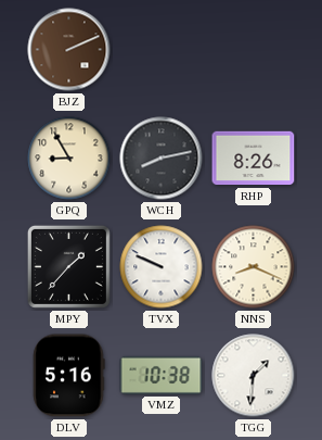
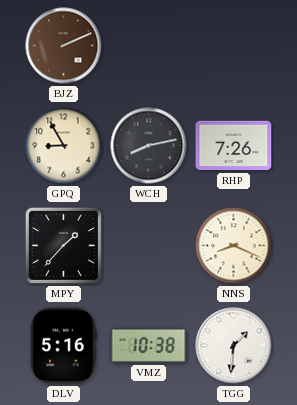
RHP: 8:26 -> 7:26 (234, 146)
TVX: 9:49 -> none (162, 267)
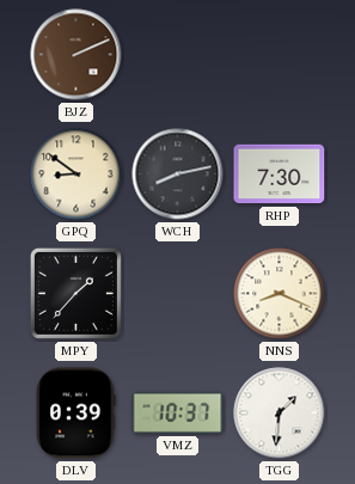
GPQ: 8:55 -> 8:51 (76, 174)
RHP: 7:26 -> 7:30 (280, 174)
DLV: 5:16 -> 0:39 (76, 413)
VMZ: 10:38 -> 10:37 (178, 412)
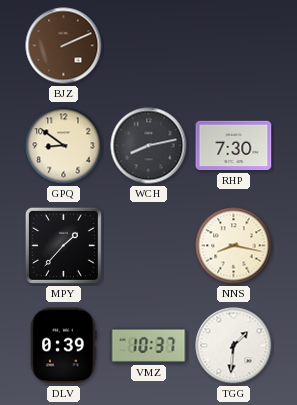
NNS: 8:19 -> 8:17 (234, 246)
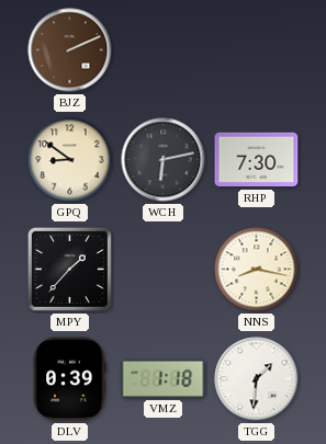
WCH: 8:13 -> 6:13 (164, 160)
VMZ: 10:37 -> 1:18 (164, 378)
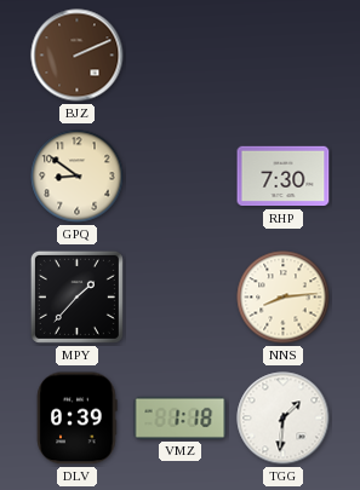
WCH: 6:13 -> none (164, 160)
NNS: 8:17 -> 8:14 (284, 298)
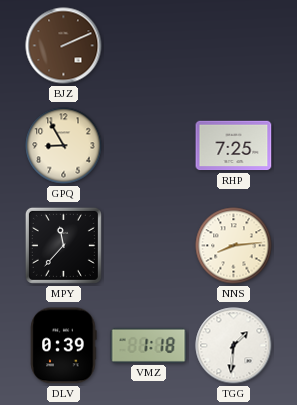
GPQ: 8:51 -> 8:55 (64, 146)
RHP: 7:30 -> 7:25 (234, 146)
MPY: 1:37 -> 11:37 (63, 245)
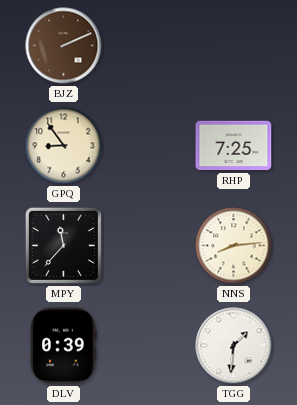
GPQ: 8:55 -> 8:54 (64, 146)
VMZ: 1:18 -> none (149, 345)
